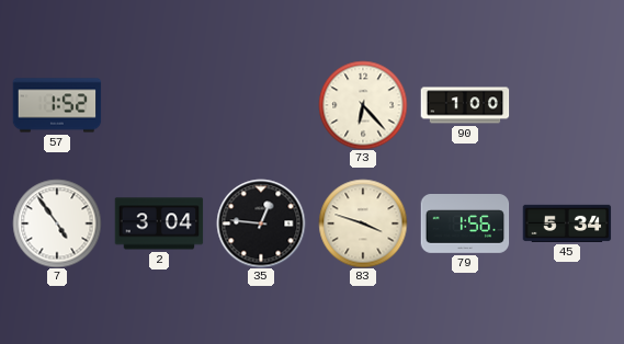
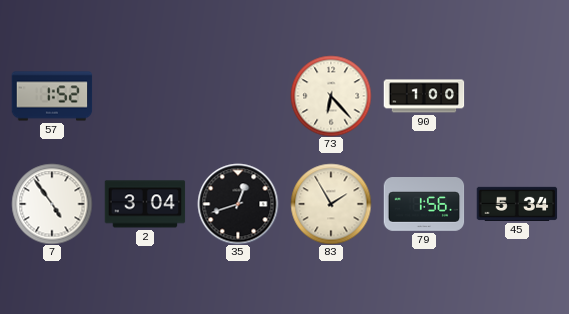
35: 12:46 -> 12:42 (238, 204)
83: 3:48 -> 1:55 (331, 204)
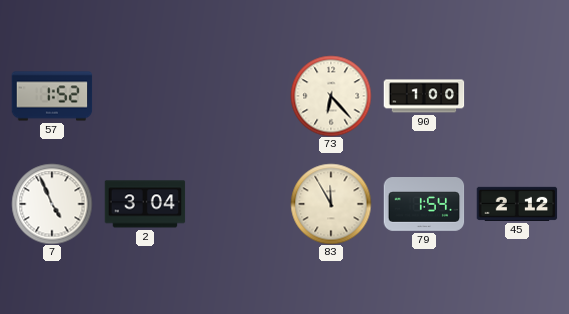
7: 4:54 -> 4:56 (52, 204)
35: 12:42 -> none (238, 204)
83: 1:55 -> 11:55 (331, 204)
79: 1:56 -> 1:54 (424, 205)
45: 5:34 -> 2:12 (517, 204)
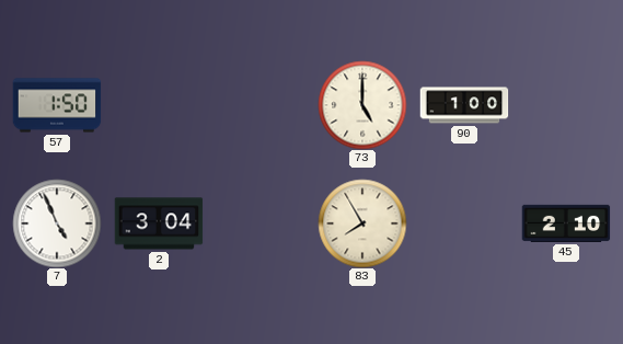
57: 1:52 -> 1:50 (57, 105)
73: 6:23 -> 5:00 (362, 105)
83: 11:55 -> 7:55 (362, 223)
79: 1:54 -> none (424, 205)
45: 2:12 -> 2:10 (566, 223)
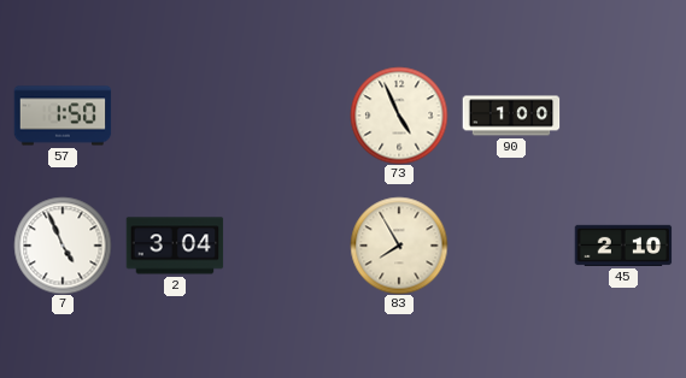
73: 5:00 -> 4:56 (399, 116)
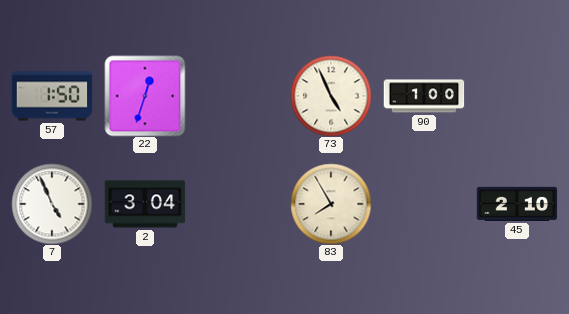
22: none -> 12:33 (145, 96)
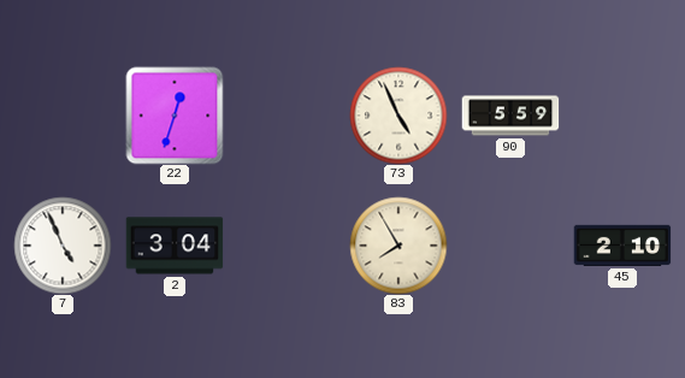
57: 1:50 -> none (52, 96)
90: 1:00 -> 5:59 (510, 116)
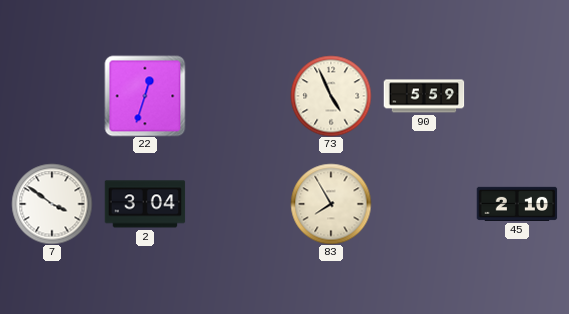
7: 4:56 -> 3:51 (52, 204)
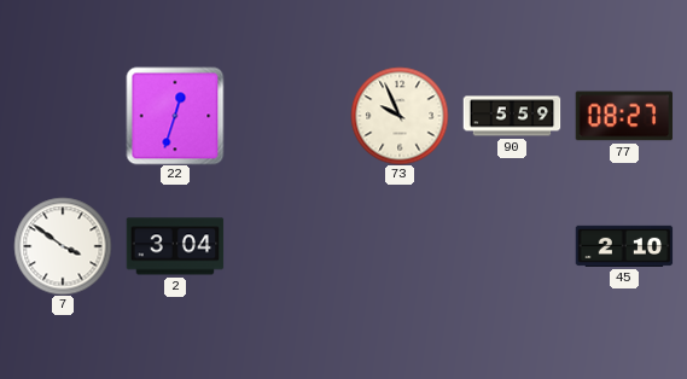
73: 4:56 -> 9:56 (400, 116)
77: none -> 08:27 (624, 116)
83: 7:55 -> none (331, 204)
